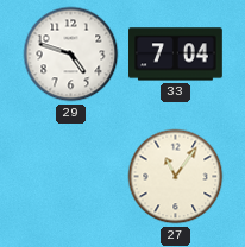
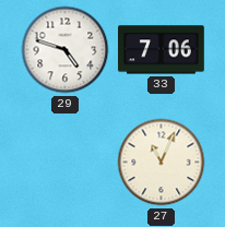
33: 7:04 -> 7:06 (162, 50)
27: 11:06 -> 11:04 (162, 163)
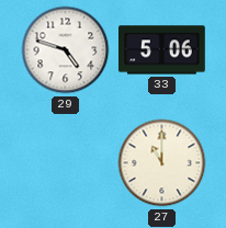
33: 7:06 -> 5:06 (162, 50)
27: 11:04 -> 11:00 (162, 163)
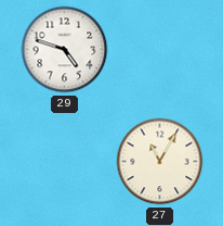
33: 5:06 -> none (162, 50)
27: 11:00 -> 11:05 (160, 162)
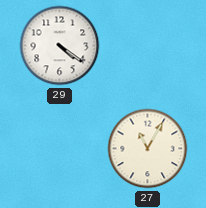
29: 4:48 -> 4:21 (60, 46)
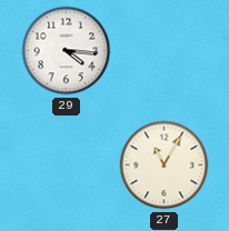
29: 4:21 -> 4:16 (67, 51)
